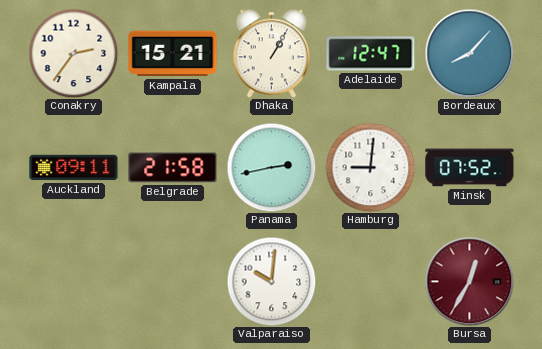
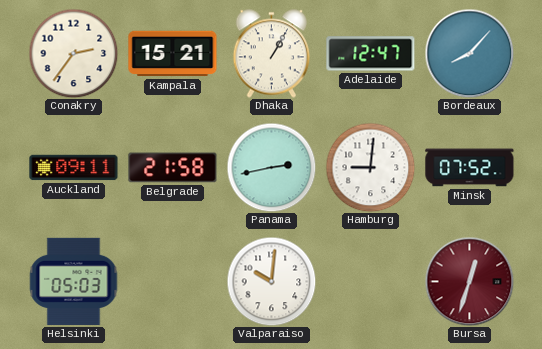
Helsinki: none -> 05:03 (73, 281)
Bursa: 12:35 -> 12:33 (469, 281)
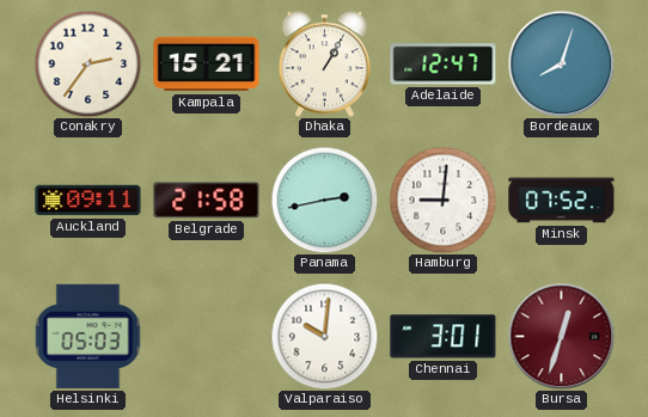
Bordeaux: 8:07 -> 8:03 (561, 63)
Chennai: none -> 3:01 (444, 337)
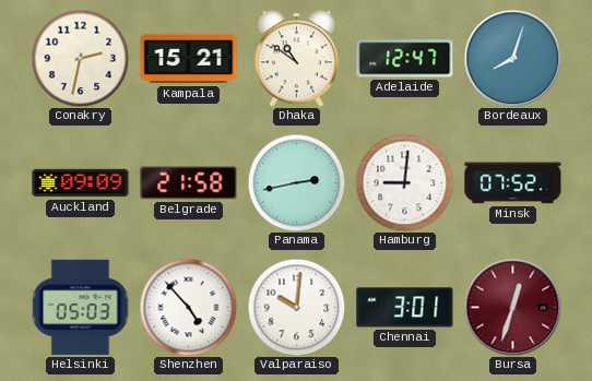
Conakry: 2:36 -> 2:32 (80, 58)
Dhaka: 1:05 -> 10:51 (297, 59)
Auckland: 09:11 -> 09:09 (81, 183)
Shenzhen: none -> 4:53 (188, 307)
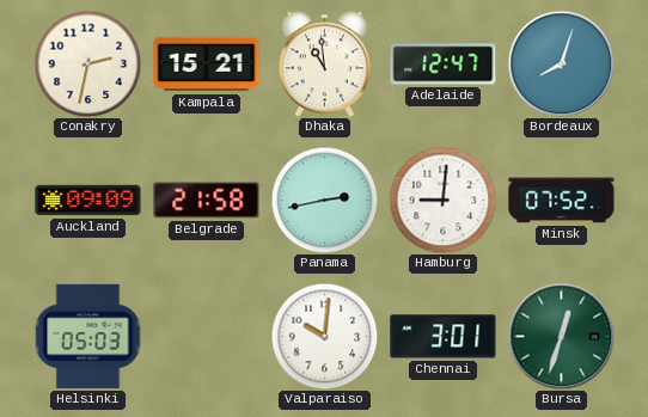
Dhaka: 10:51 -> 10:59 (325, 65)
Shenzhen: 4:53 -> none (188, 307)
Bursa dial: burgundy -> green (561, 336)
